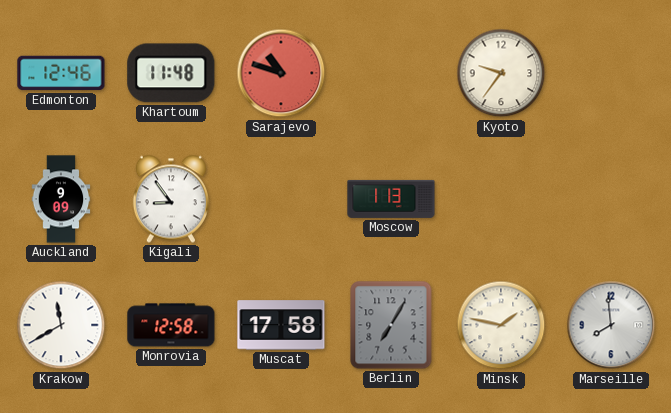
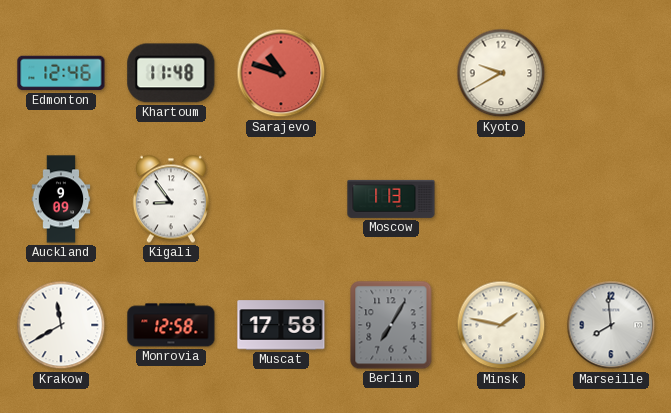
Kyoto: 9:36 -> 9:40 (501, 73)
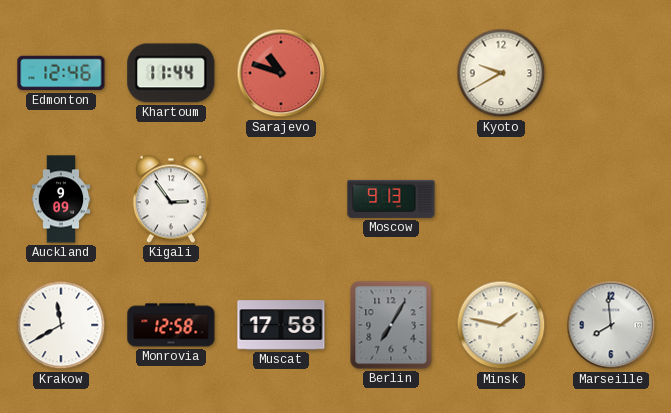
Khartoum: 11:48 -> 11:44 (171, 73)
Kigali: 8:54 -> 2:54 (171, 199)
Moscow: 1:13 -> 9:13 (391, 199)
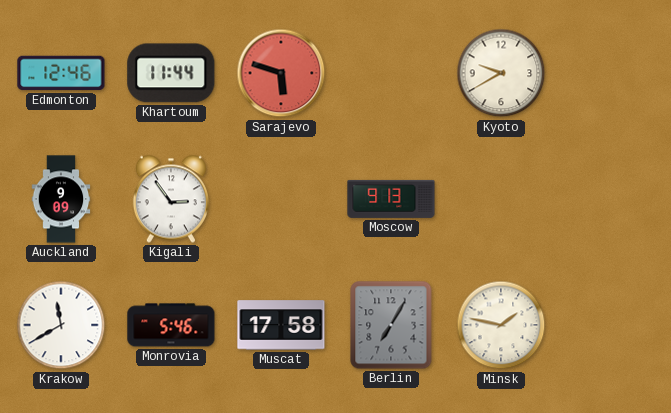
Sarajevo: 10:48 -> 5:48 (281, 73)
Monrovia: 12:58 -> 5:46 (171, 325)
Marseille: 7:59 -> none (611, 325)
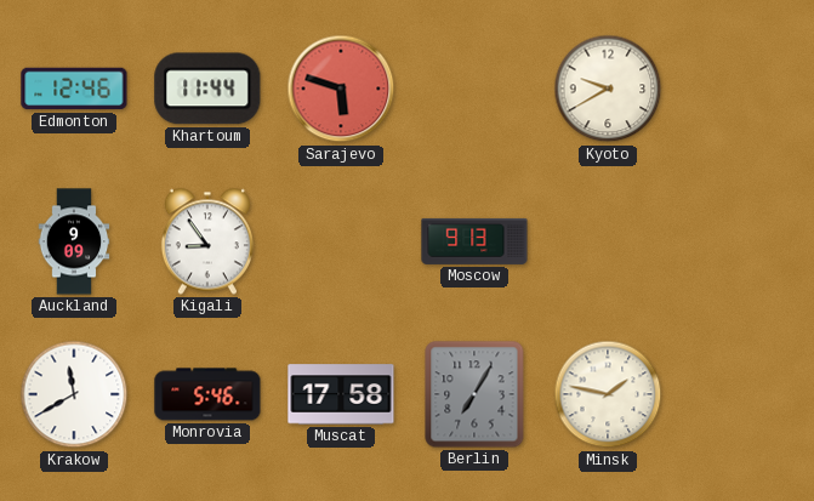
Kigali: 2:54 -> 8:54 (207, 241)
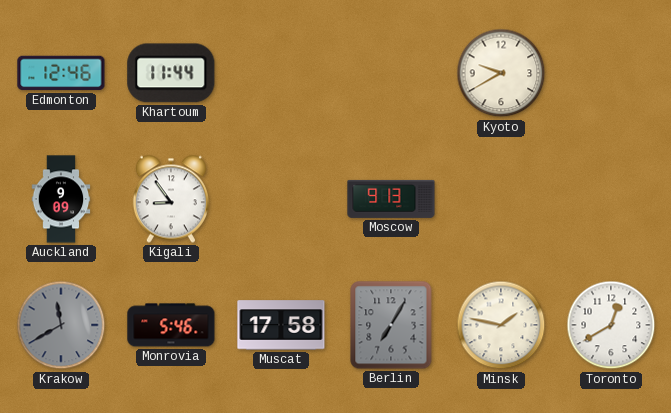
Sarajevo: 5:48 -> none (341, 89)
Krakow dial: white -> grey (61, 325)
Toronto: none -> 12:40 (611, 325)
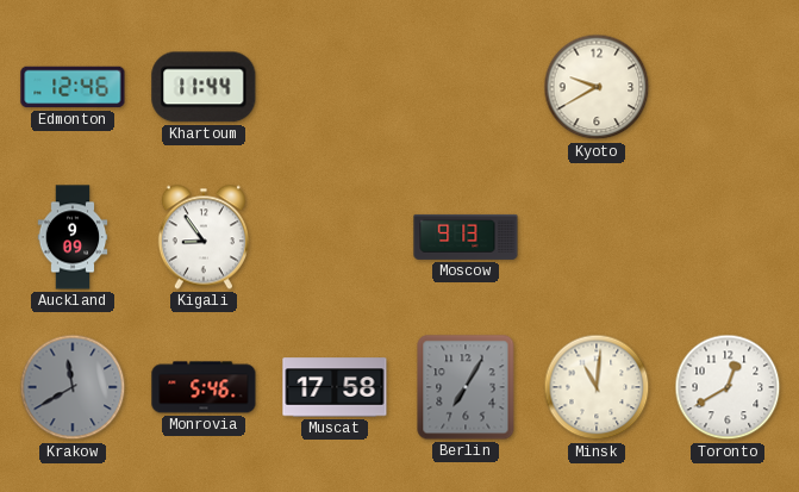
Minsk: 1:47 -> 11:01 (597, 387)
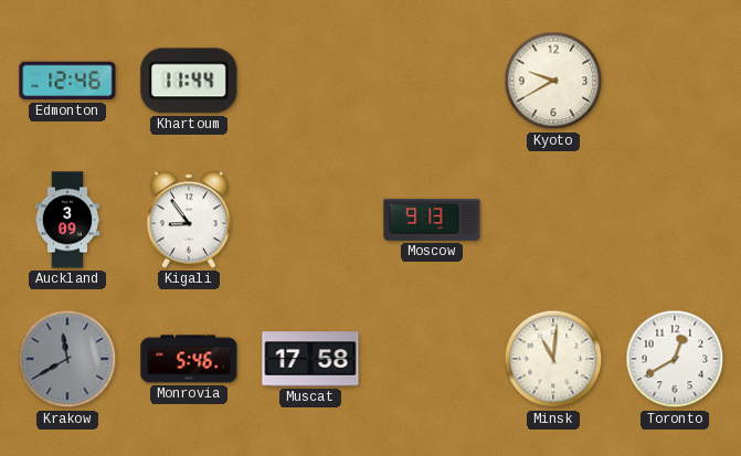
Auckland: 9:09 -> 3:09 (67, 220)
Berlin: 7:05 -> none (466, 387)
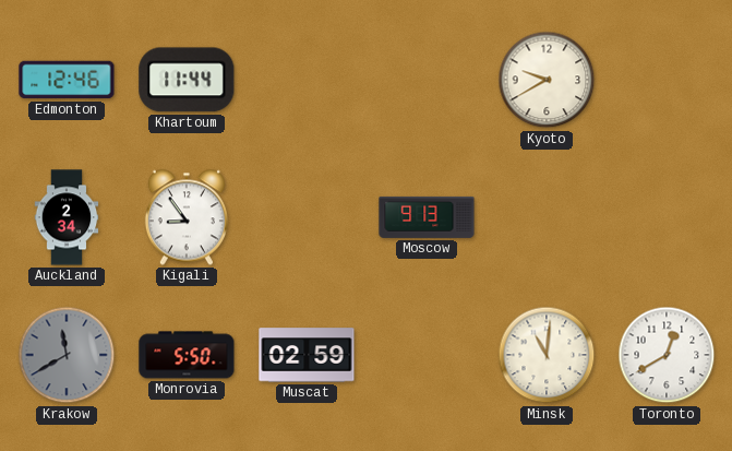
Auckland: 3:09 -> 2:34 (67, 217)
Monrovia: 5:46 -> 5:50 (187, 355)
Muscat: 17:58 -> 02:59 (307, 355)
